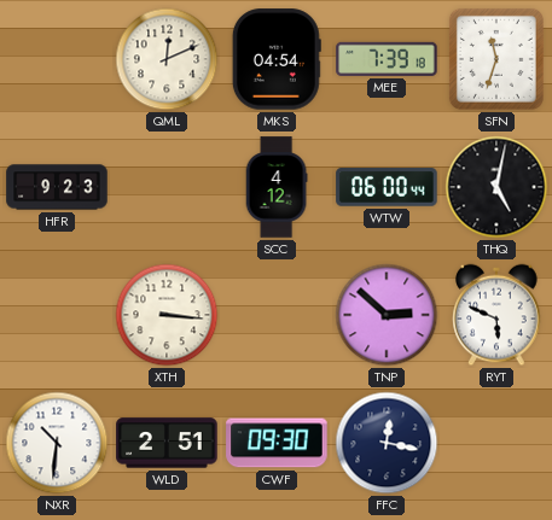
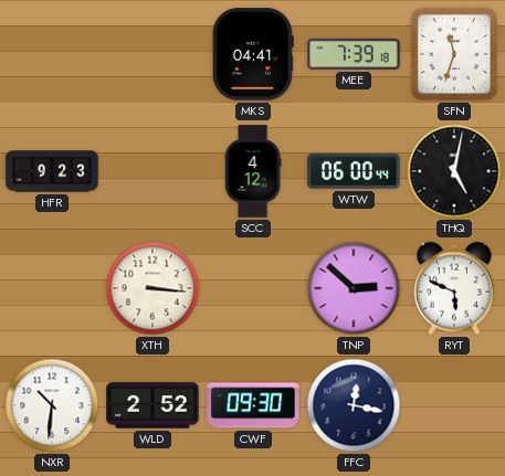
QML: 12:11 -> none (167, 59)
MKS: 04:54 -> 04:41 (253, 54)
WLD: 2:51 -> 2:52 (152, 405)
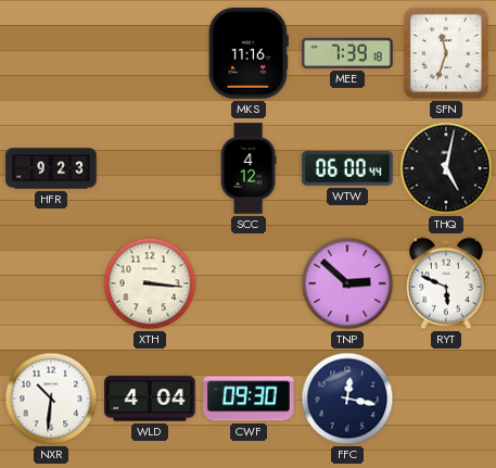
MKS: 04:41 -> 11:16 (249, 53)
WLD: 2:52 -> 4:04 (150, 399)
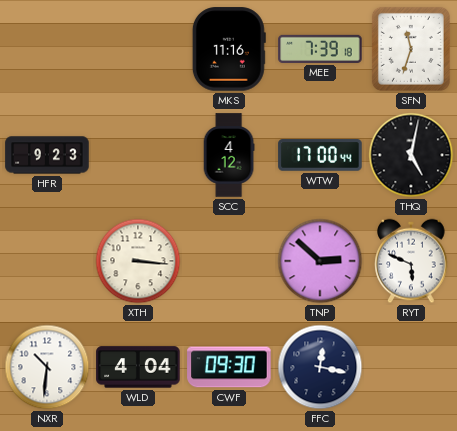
WTW: 06:00 -> 17:00 (320, 155)
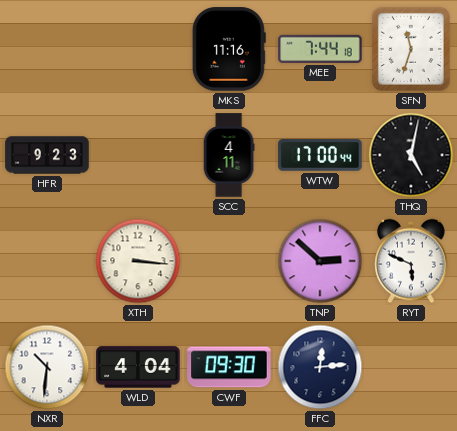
MEE: 7:39 -> 7:44 (320, 49)
SCC: 4:12 -> 4:11 (229, 155)
FFC: 12:17 -> 12:14 (320, 367)
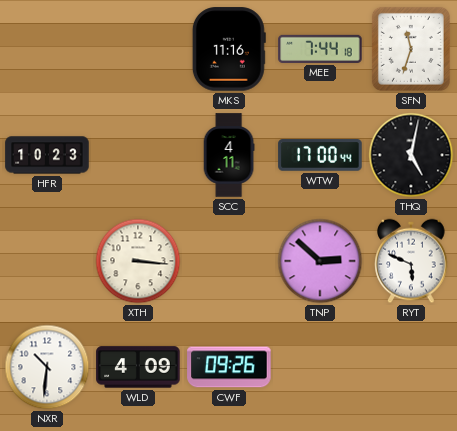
HFR: 9:23 -> 10:23 (47, 155)
WLD: 4:04 -> 4:09 (138, 367)
CWF: 09:30 -> 09:26 (229, 367)
FFC: 12:14 -> none (320, 367)
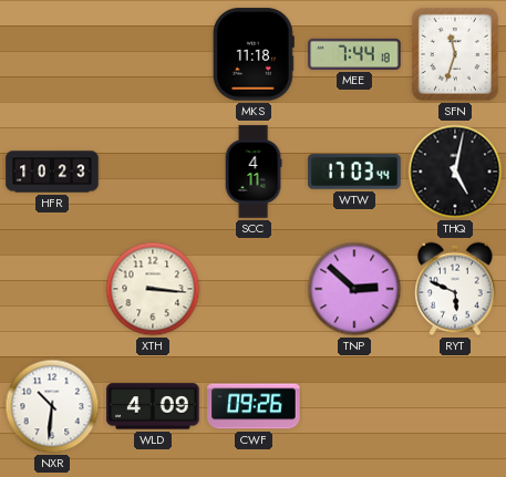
MKS: 11:16 -> 11:18 (254, 54)
WTW: 17:00 -> 17:03 (354, 172)
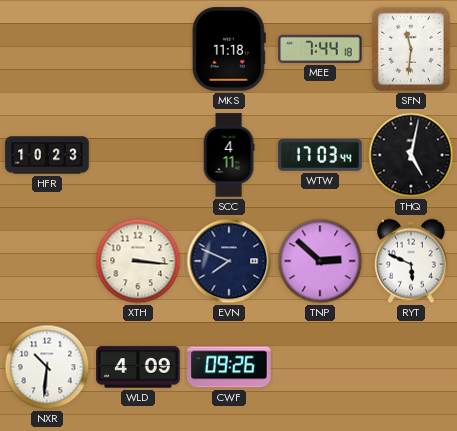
SFN: 11:33 -> 11:31 (411, 49)
EVN: none -> 7:49 (229, 261)
